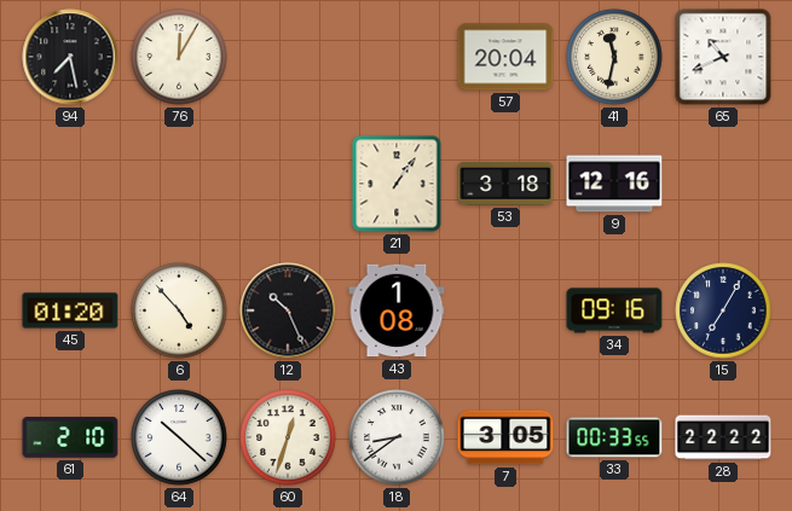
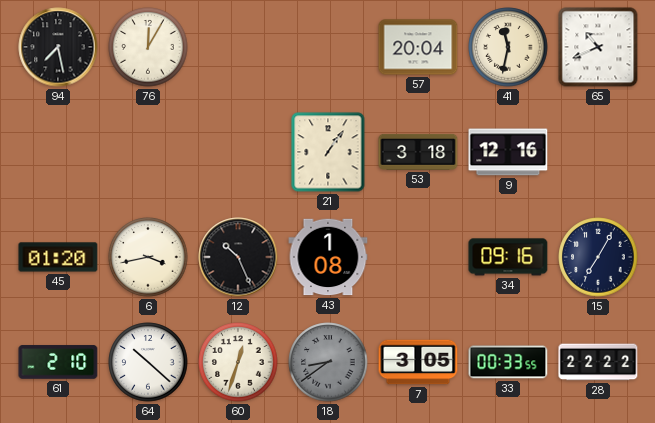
6: 4:53 -> 3:43 (148, 257)
18 dial: white -> grey (328, 362)
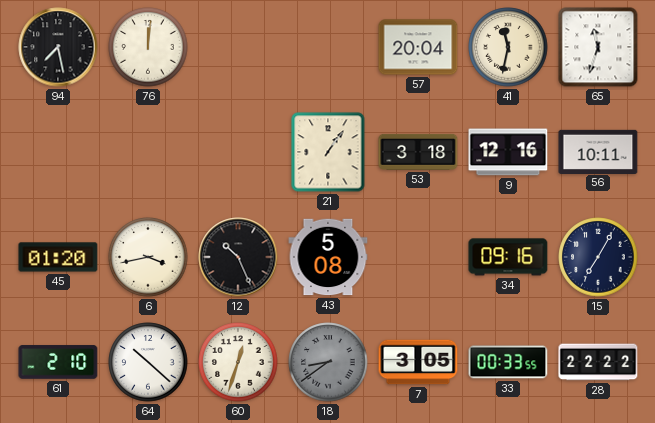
76: 12:05 -> 12:01 (148, 47)
65: 10:41 -> 11:33 (598, 47)
56: none -> 10:11 (598, 151)
43: 1:08 -> 5:08 (328, 257)
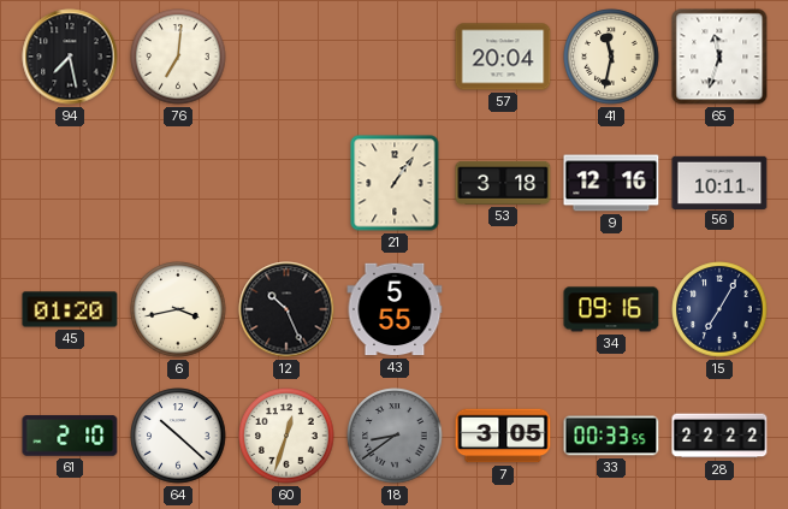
76: 12:01 -> 7:01 (178, 57)
43: 5:08 -> 5:55 (395, 309)
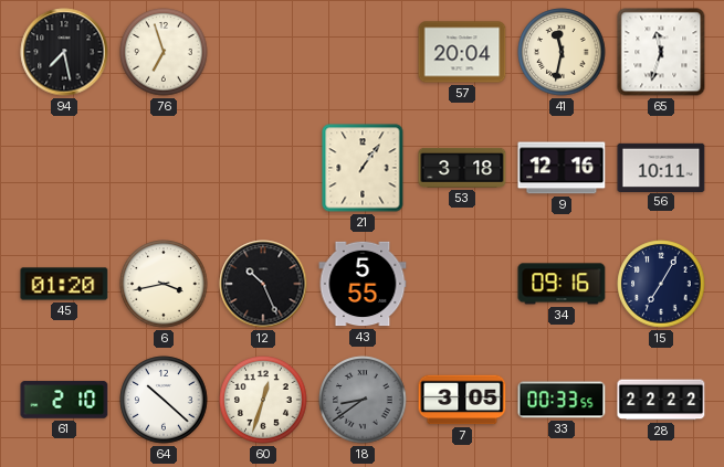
76: 7:01 -> 6:57 (164, 52)
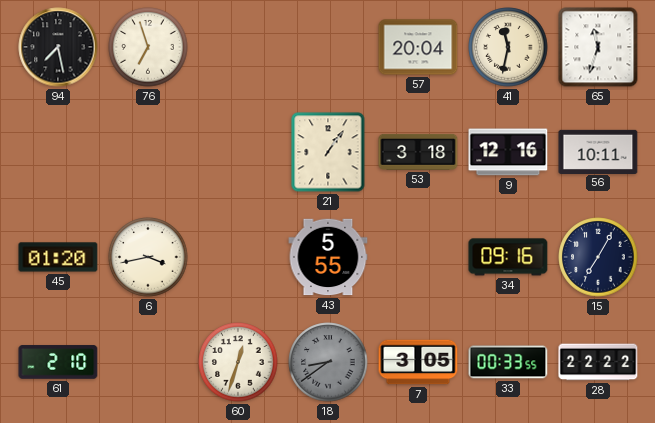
12: 10:26 -> none (263, 284)
64: 10:22 -> none (164, 400)
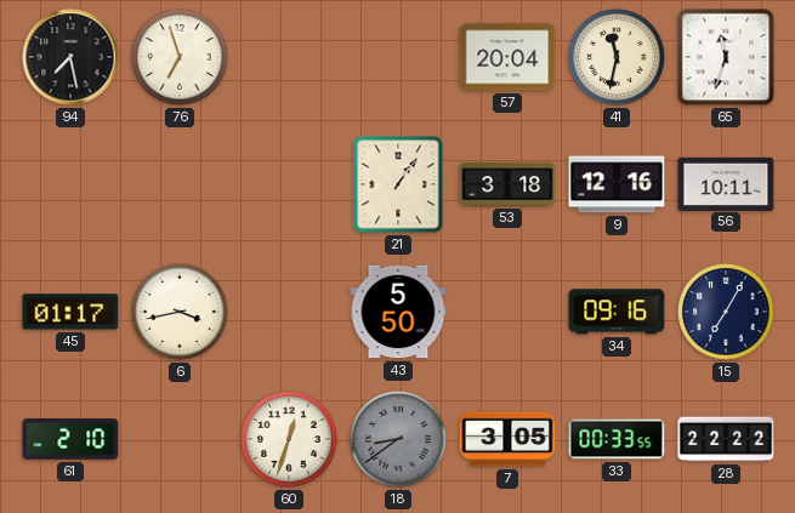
45: 01:20 -> 01:17 (70, 312)
43: 5:55 -> 5:50 (398, 312)
